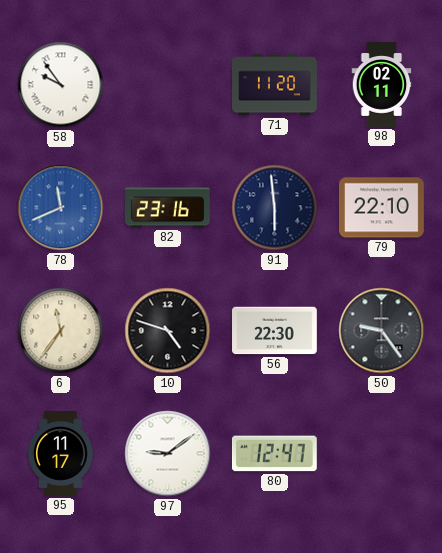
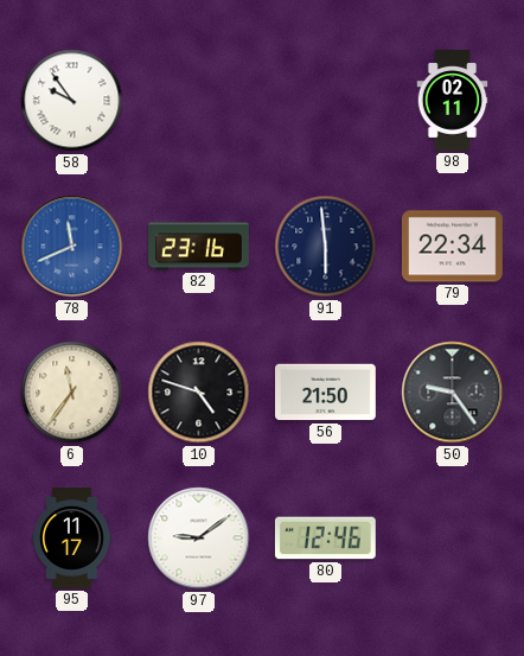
71: 11:20 -> none (275, 85)
79: 22:10 -> 22:34 (452, 247)
56: 22:30 -> 21:50 (326, 393)
80: 12:47 -> 12:46 (325, 539)
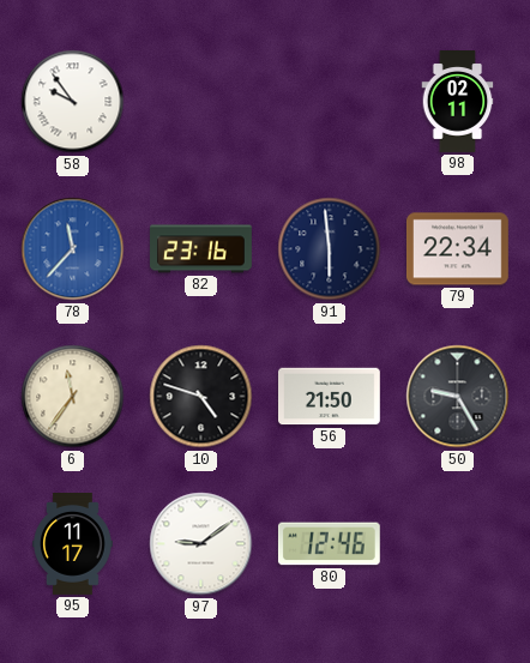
78: 11:41 -> 11:37 (73, 249)
50: 9:24 -> 9:25 (458, 397)
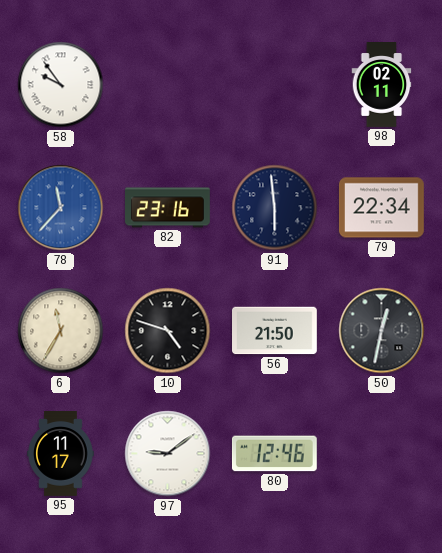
6: 11:36 -> 11:35 (61, 331)
50: 9:25 -> 12:32 (382, 331)
